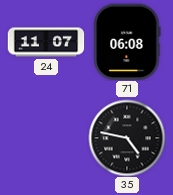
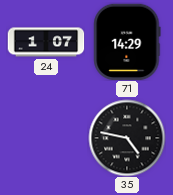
24: 11:07 -> 1:07 (46, 42)
71: 06:08 -> 14:29 (127, 42)
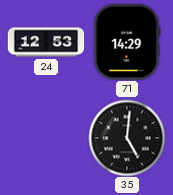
24: 1:07 -> 12:53 (46, 42)
35: 4:47 -> 5:01 (127, 138)
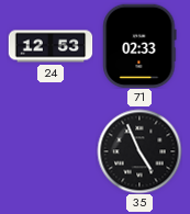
71: 14:29 -> 02:33 (139, 46)
35: 5:01 -> 4:56 (139, 151)
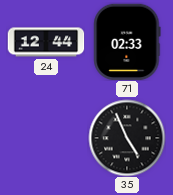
24: 12:53 -> 12:44 (46, 42)
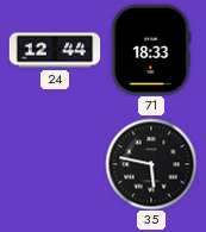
71: 02:33 -> 18:33 (151, 50)
35: 4:56 -> 5:47 (151, 164)
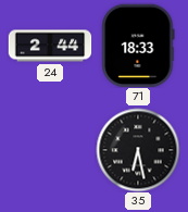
24: 12:44 -> 2:44 (50, 46)
35: 5:47 -> 6:28 (138, 150)
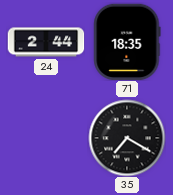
71: 18:33 -> 18:35 (127, 42)
35: 6:28 -> 7:20 (127, 138)
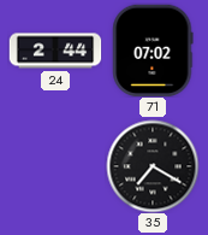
71: 18:35 -> 07:02 (153, 51)
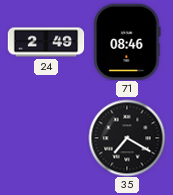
24: 2:44 -> 2:49 (46, 42)
71: 07:02 -> 08:46 (127, 42)
